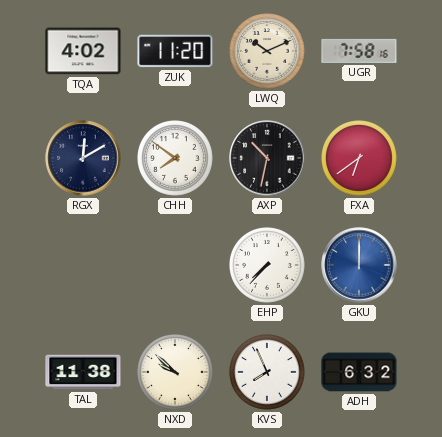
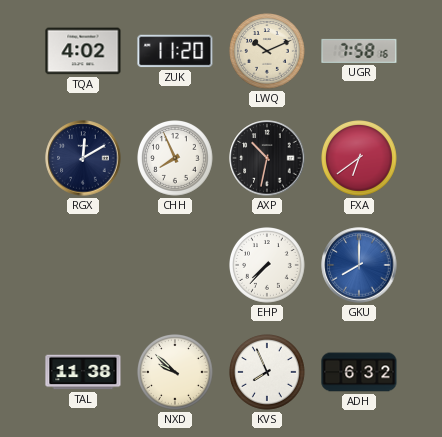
CHH: 7:51 -> 7:56 (176, 159)
GKU: 12:00 -> 8:00 (359, 265)
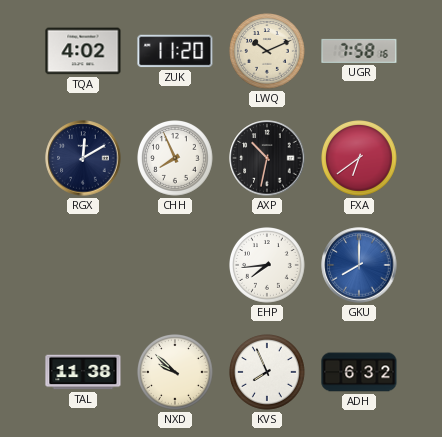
EHP: 7:37 -> 7:44 (268, 266)
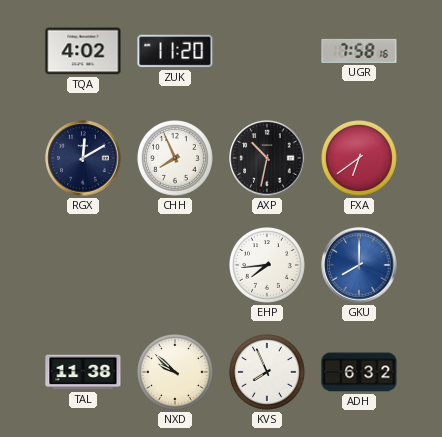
LWQ: 10:11 -> none (268, 52)
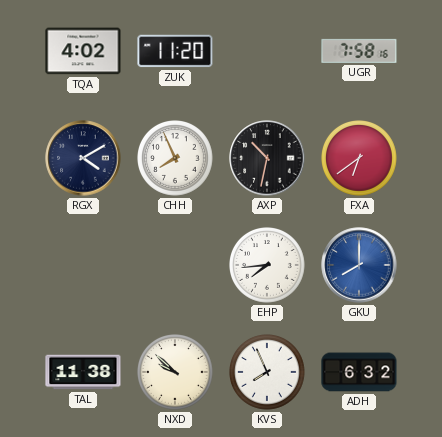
RGX: 12:10 -> 4:10 (83, 158)
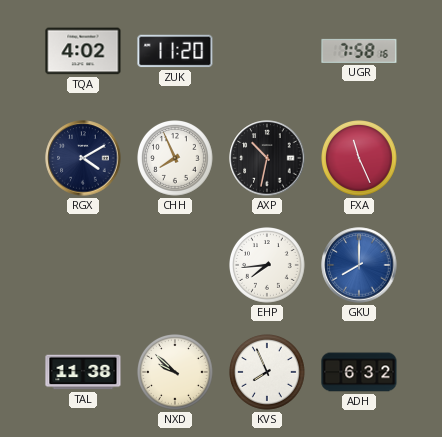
FXA: 6:39 -> 11:26 (360, 159)
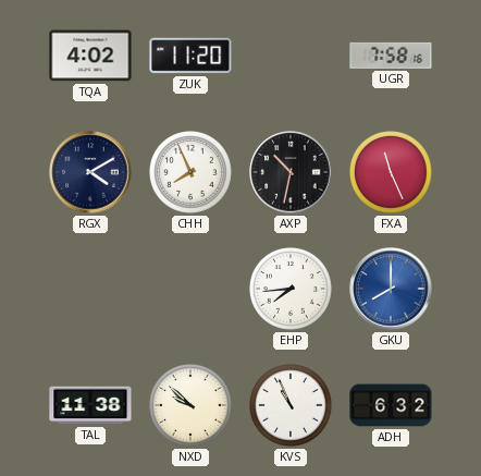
KVS: 7:56 -> 10:56 (292, 406)
